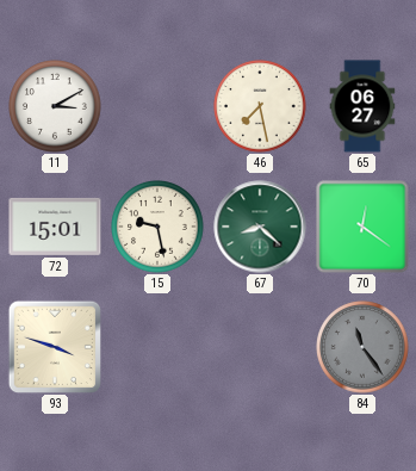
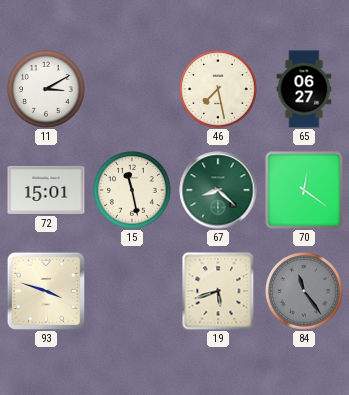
15: 9:28 -> 11:28 (132, 190)
19: none -> 5:42 (218, 291)
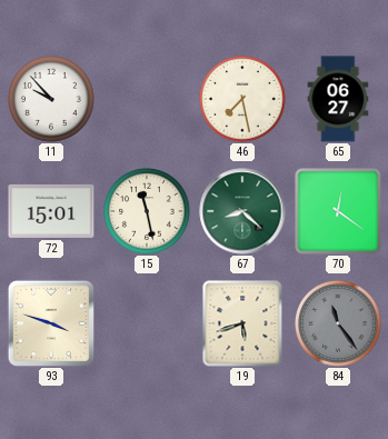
11: 3:10 -> 9:53 (51, 99)
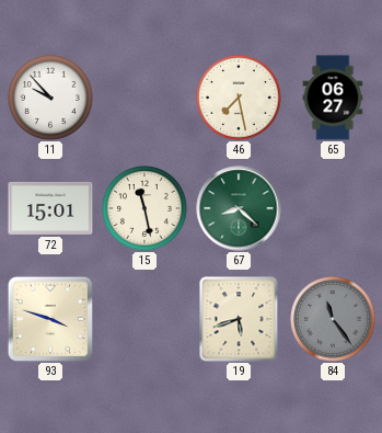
70: 12:21 -> none (338, 211)
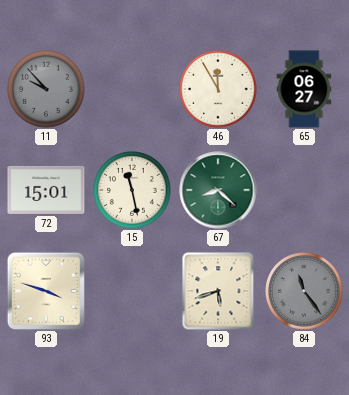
11 dial: white -> grey (46, 89)
46: 7:28 -> 11:55 (218, 89)
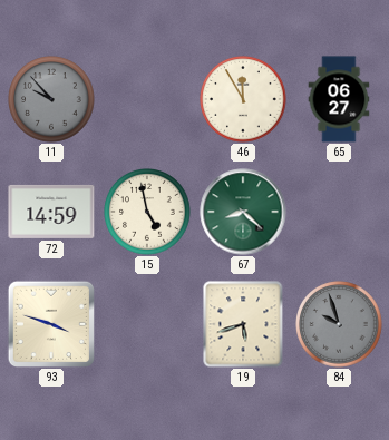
72: 15:01 -> 14:59 (51, 212)
15: 11:28 -> 4:58 (147, 212)
84: 11:24 -> 9:57 (339, 324)
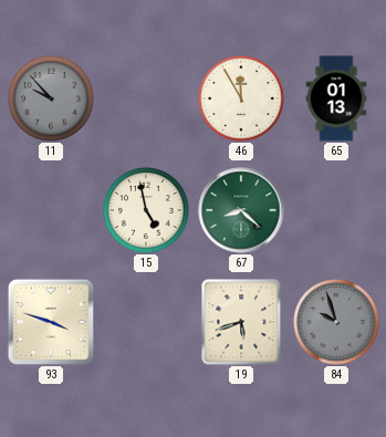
65: 06:27 -> 01:13 (336, 98)
72: 14:59 -> none (51, 212)
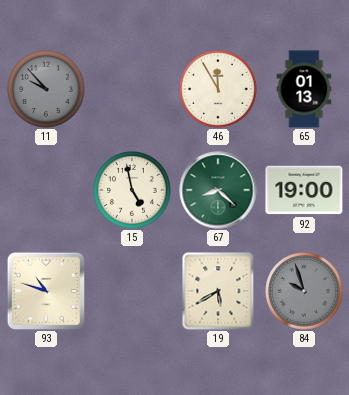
92: none -> 19:00 (304, 190)
93: 3:48 -> 10:48 (45, 290)
19: 5:42 -> 5:40 (218, 291)
